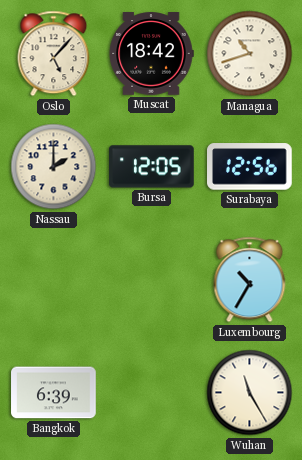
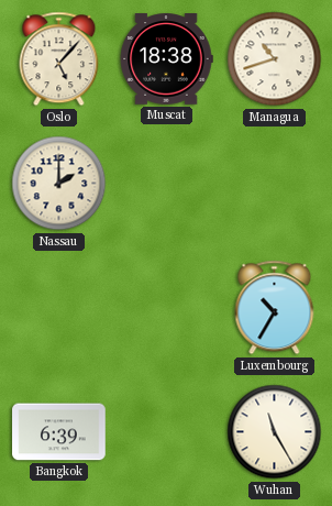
Muscat: 18:42 -> 18:38 (166, 59)
Bursa: 12:05 -> none (152, 167)
Surabaya: 12:56 -> none (250, 167)
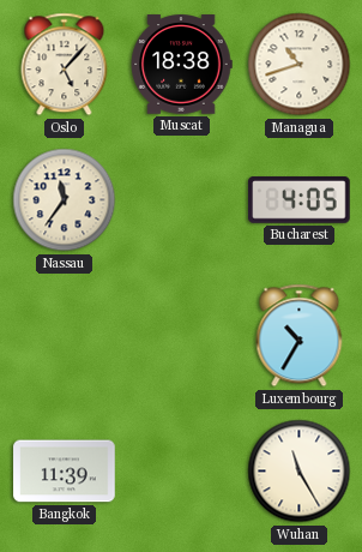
Nassau: 2:00 -> 11:36 (65, 200)
Bucharest: none -> 4:05 (300, 200)
Bangkok: 6:39 -> 11:39 (65, 472)
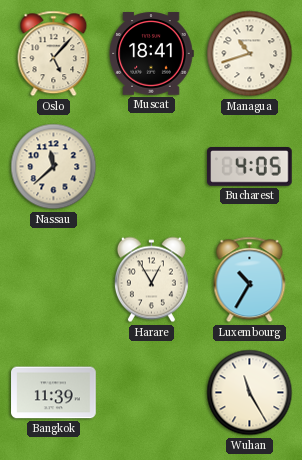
Muscat: 18:38 -> 18:41 (151, 54)
Nassau: 11:36 -> 11:38 (54, 167)
Harare: none -> 12:55 (151, 280)
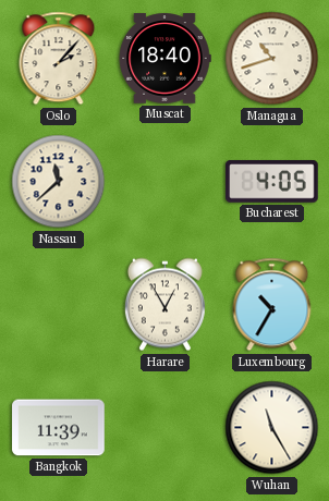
Oslo: 5:07 -> 2:07 (59, 59)
Muscat: 18:41 -> 18:40 (164, 59)
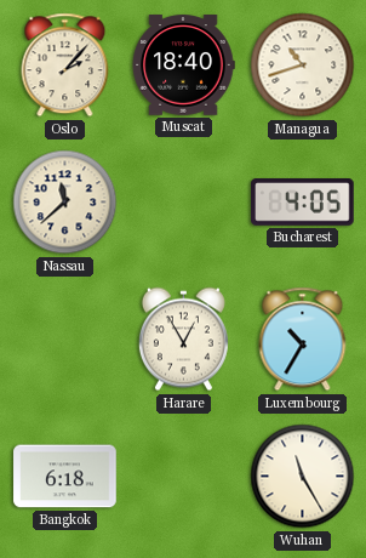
Bangkok: 11:39 -> 6:18 (65, 477)
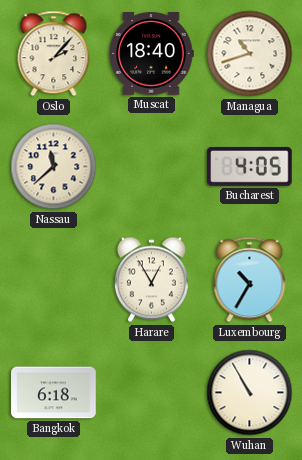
Wuhan: 11:25 -> 10:55 (250, 393)
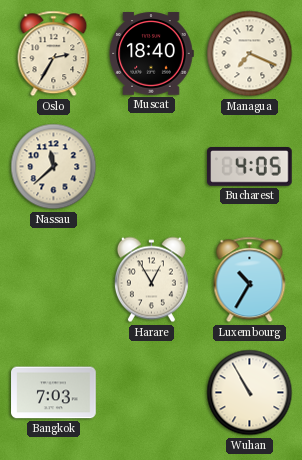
Oslo: 2:07 -> 2:35 (54, 54)
Managua: 10:42 -> 7:19 (250, 54)
Bangkok: 6:18 -> 7:03 (54, 393)
